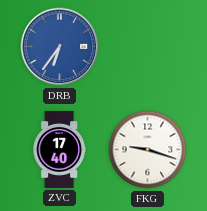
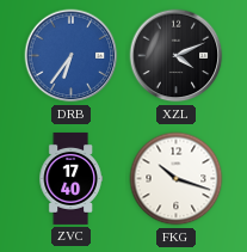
XZL: none -> 4:11 (177, 56)
FKG: 9:18 -> 10:18 (177, 179)
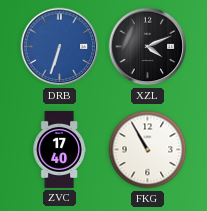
DRB: 6:36 -> 6:33 (60, 47)
FKG: 10:18 -> 10:55 (148, 150)
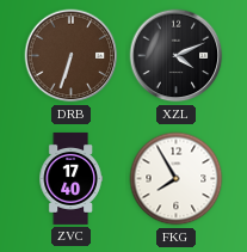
DRB dial: blue -> brown (72, 56)
FKG: 10:55 -> 7:55 (177, 179)
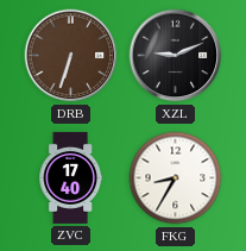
XZL: 4:11 -> 9:11 (176, 56)
FKG: 7:55 -> 8:35 (176, 178)
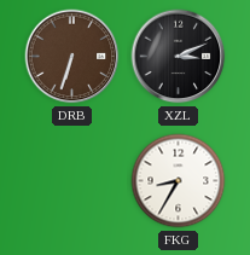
XZL: 9:11 -> 3:11 (179, 57)
ZVC: 17:40 -> none (70, 177)
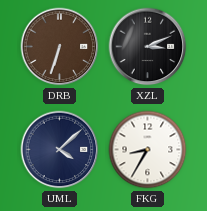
UML: none -> 4:08 (60, 150)
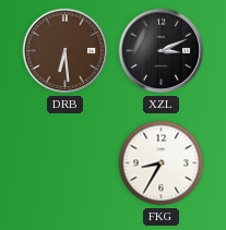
DRB: 6:33 -> 6:29 (66, 51)
UML: 4:08 -> none (60, 150)
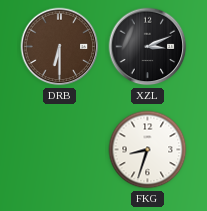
DRB: 6:29 -> 6:30 (60, 47)
FKG: 8:35 -> 8:33 (148, 150)
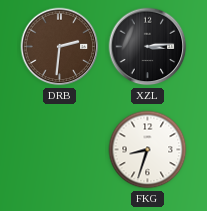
DRB: 6:30 -> 2:31 (60, 47)
XZL: 3:11 -> 3:14 (148, 47)
